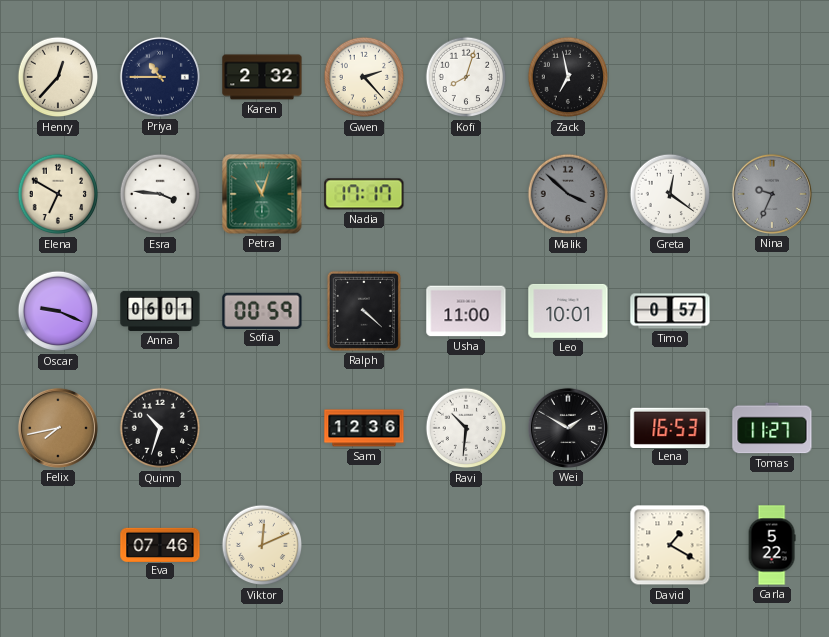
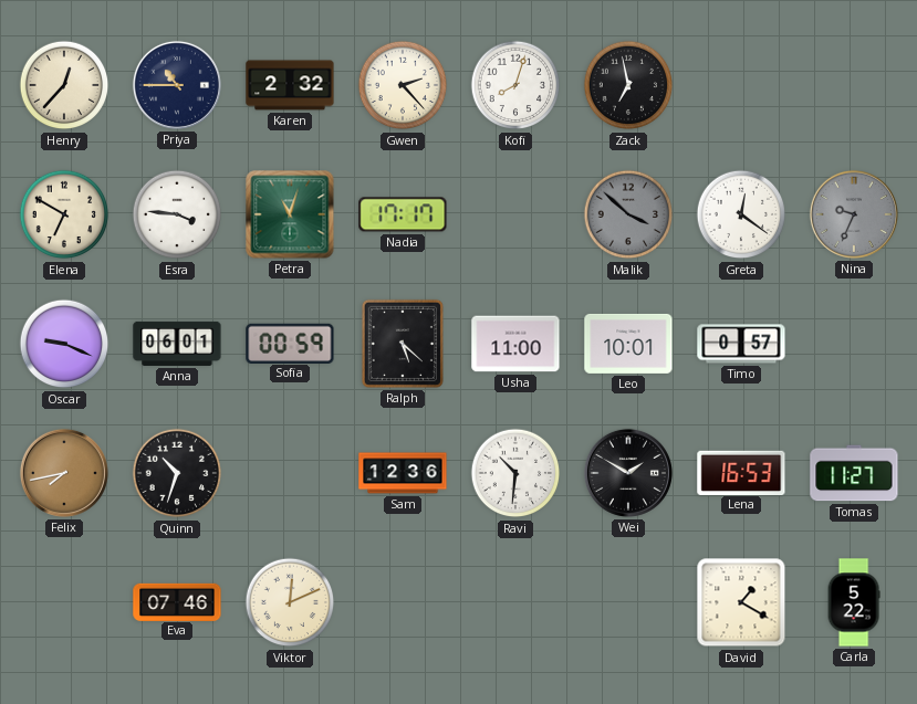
Ralph: 4:22 -> 5:22 (403, 344)
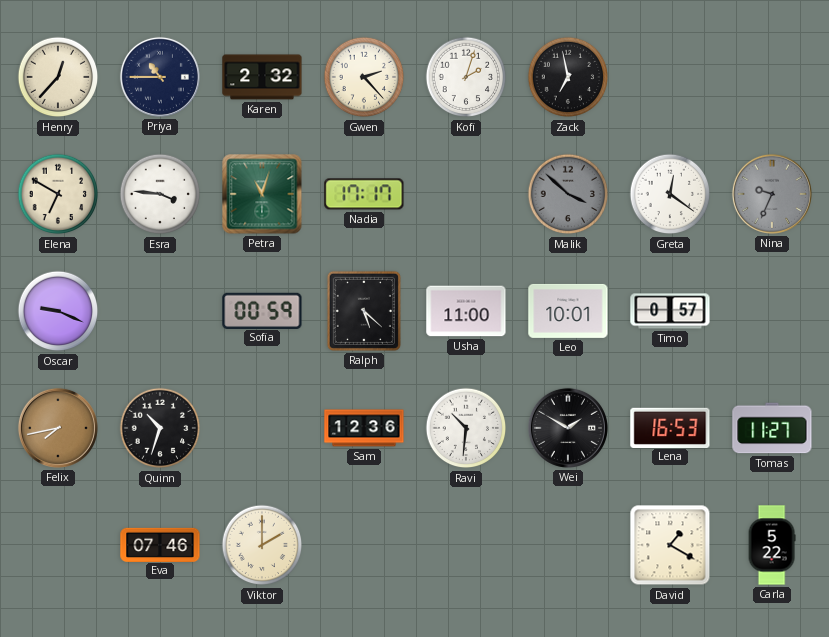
Kofi: 8:03 -> 2:03 (466, 77)
Anna: 06:01 -> none (177, 344)
Viktor: 12:11 -> 2:00 (262, 545)
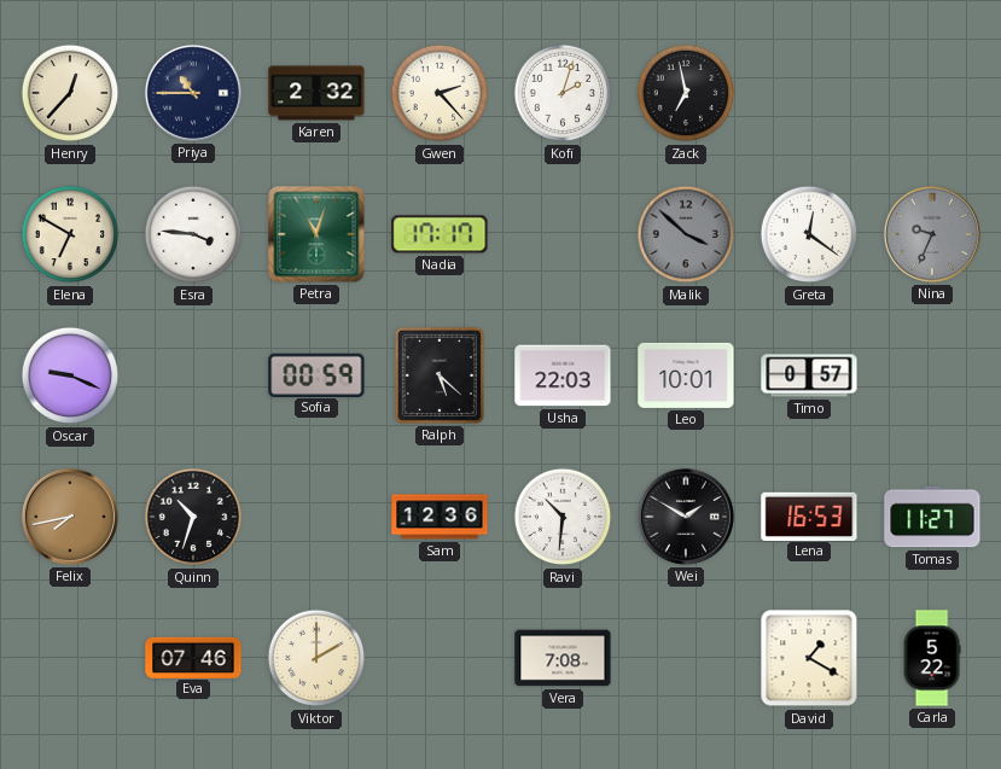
Usha: 11:00 -> 22:03 (563, 375)
Vera: none -> 7:08 (563, 658)
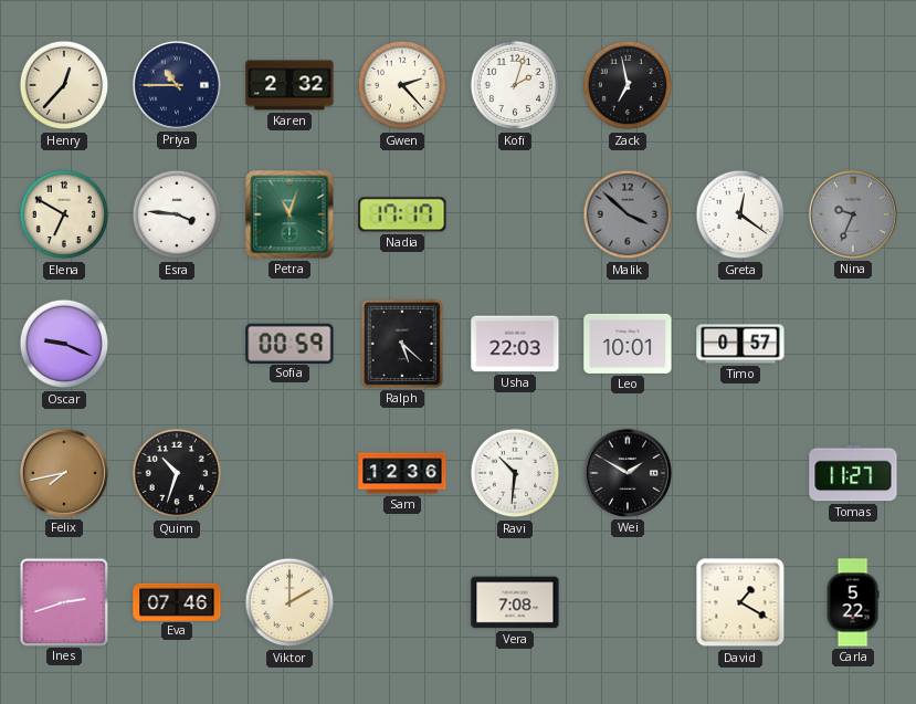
Lena: 16:53 -> none (809, 515)
Ines: none -> 2:42 (63, 601)
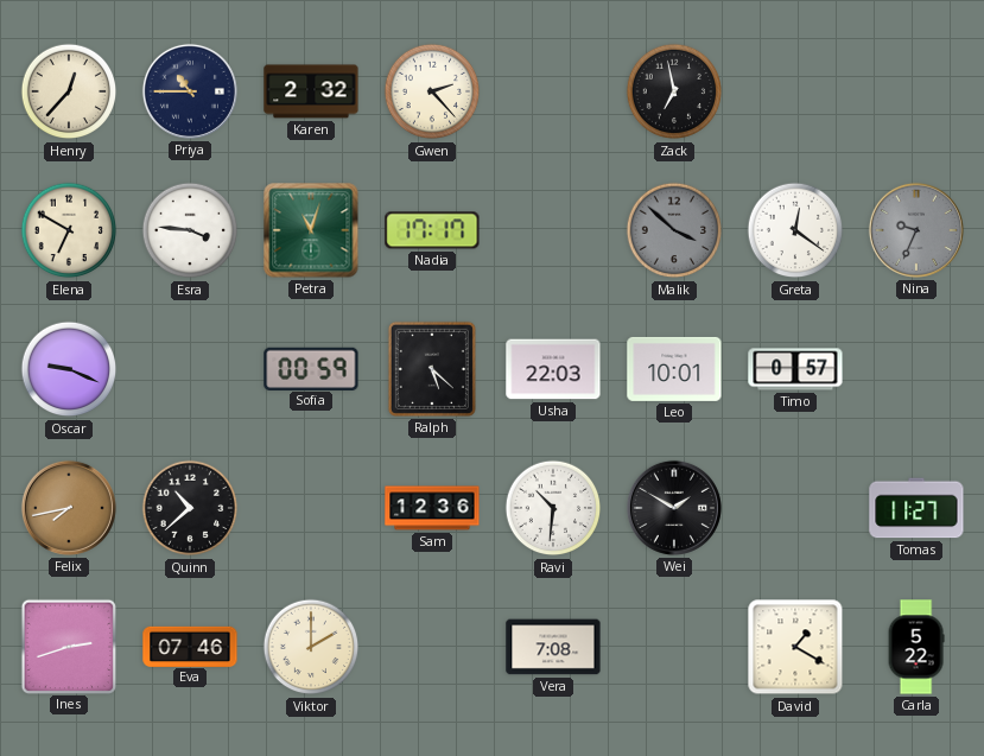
Kofi: 2:03 -> none (515, 85)
Quinn: 10:33 -> 10:38 (190, 508)
